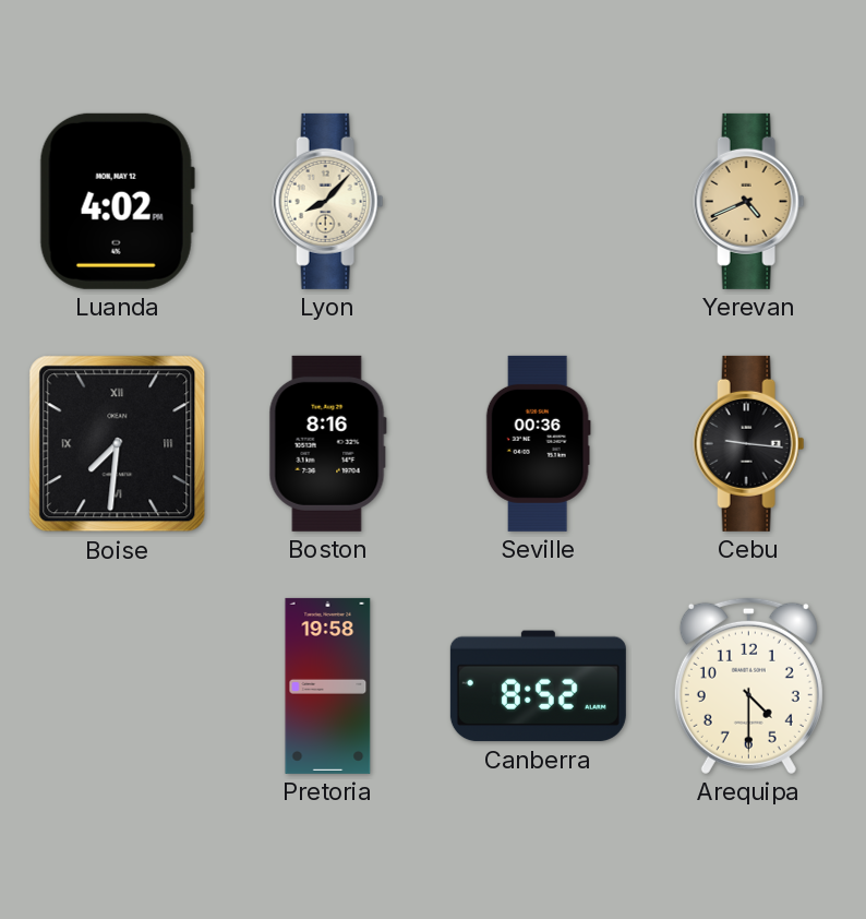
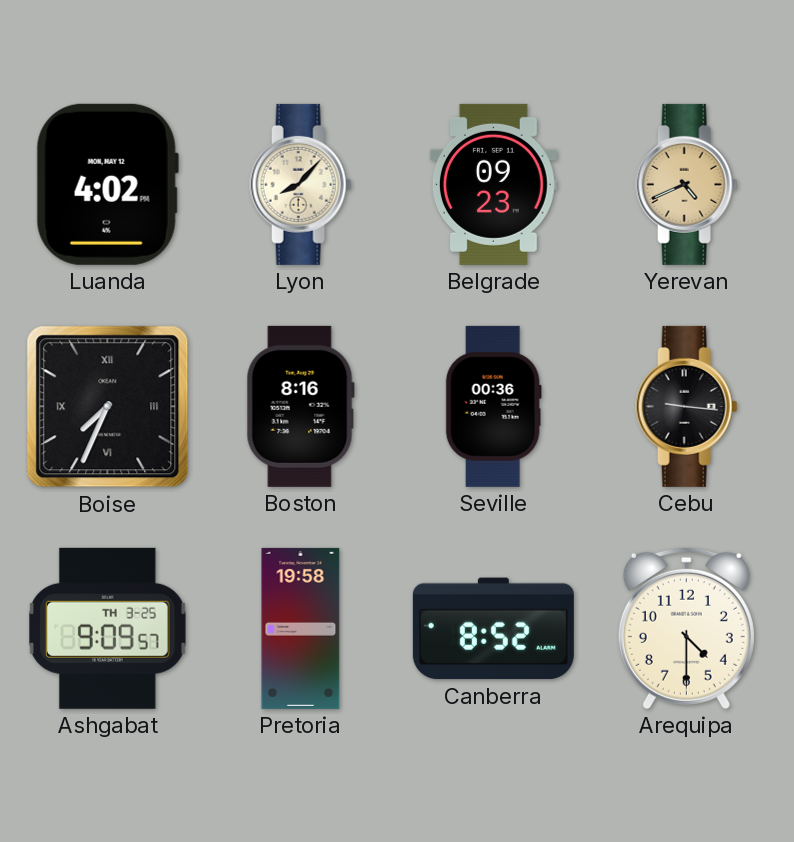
Belgrade: none -> 09:23 (493, 184)
Boise: 7:31 -> 7:34 (108, 407)
Ashgabat: none -> 9:09 (108, 628)
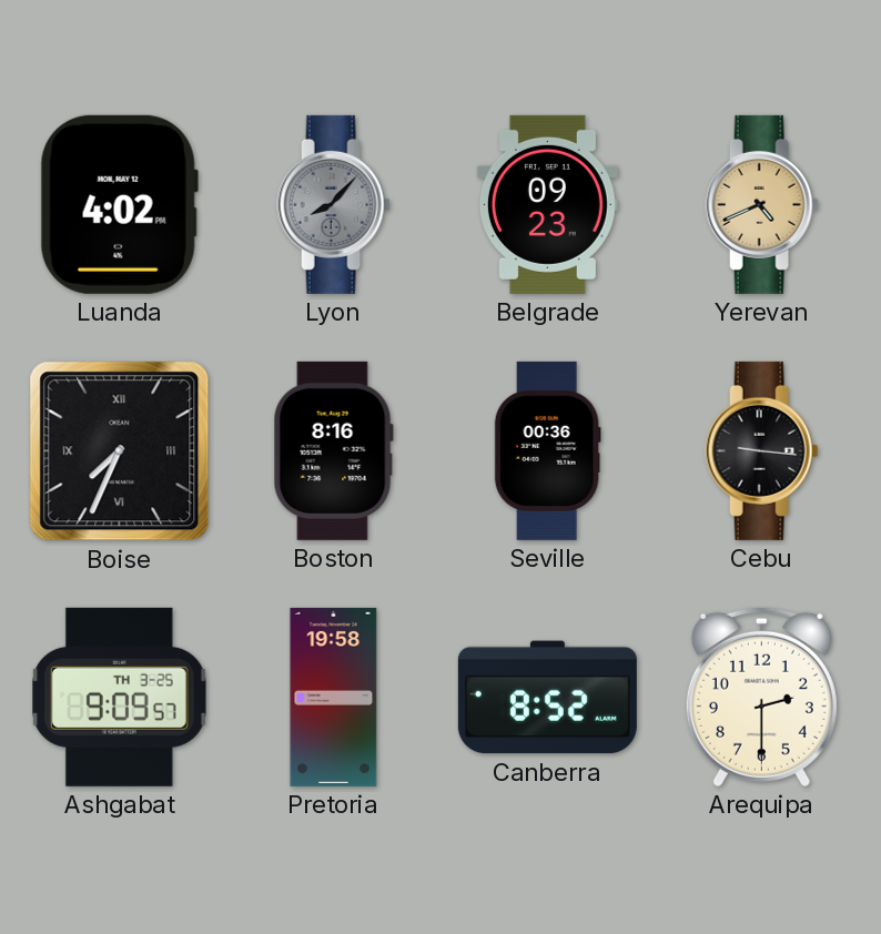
Lyon dial: cream -> grey (334, 204)
Arequipa: 4:30 -> 2:30 (761, 697)
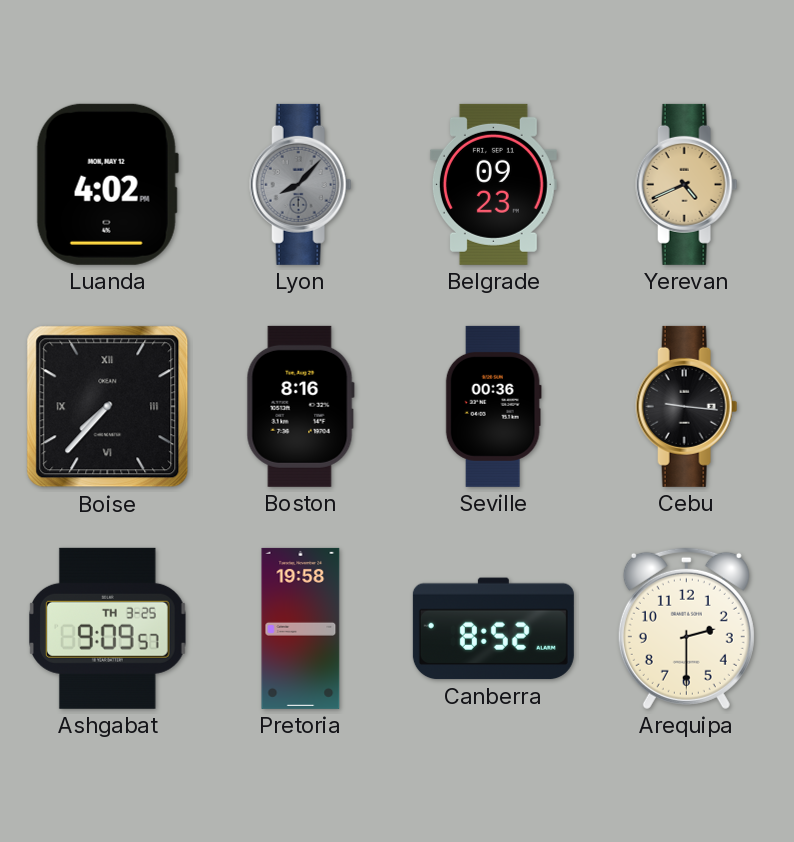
Boise: 7:34 -> 7:37 (108, 407)
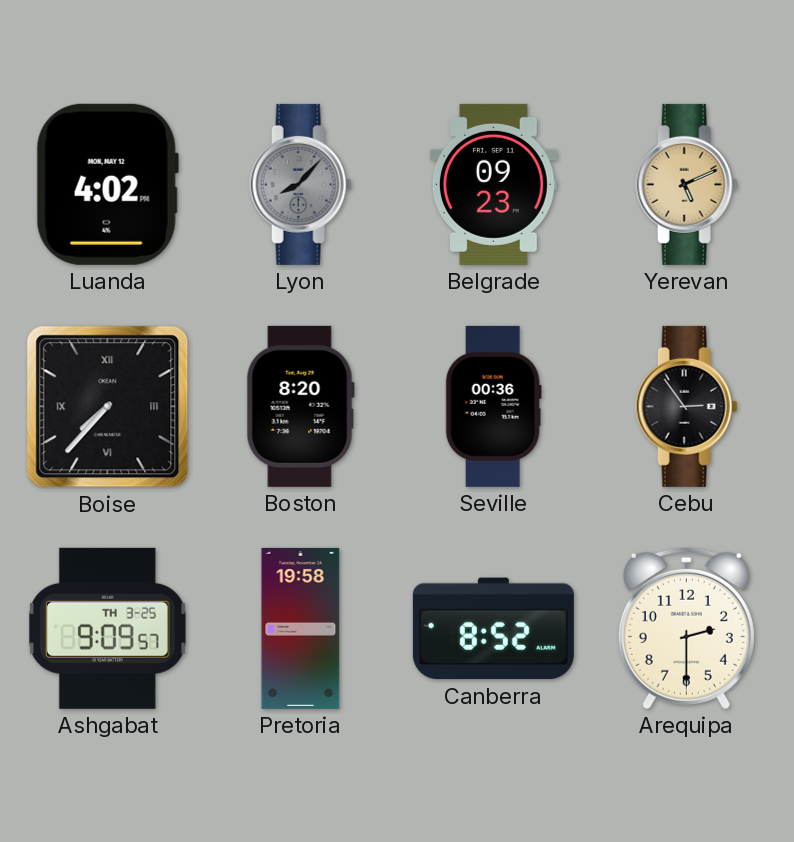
Yerevan: 4:41 -> 5:11 (687, 184)
Boston: 8:16 -> 8:20 (300, 406)
Cebu: 9:16 -> 2:54 (687, 406)
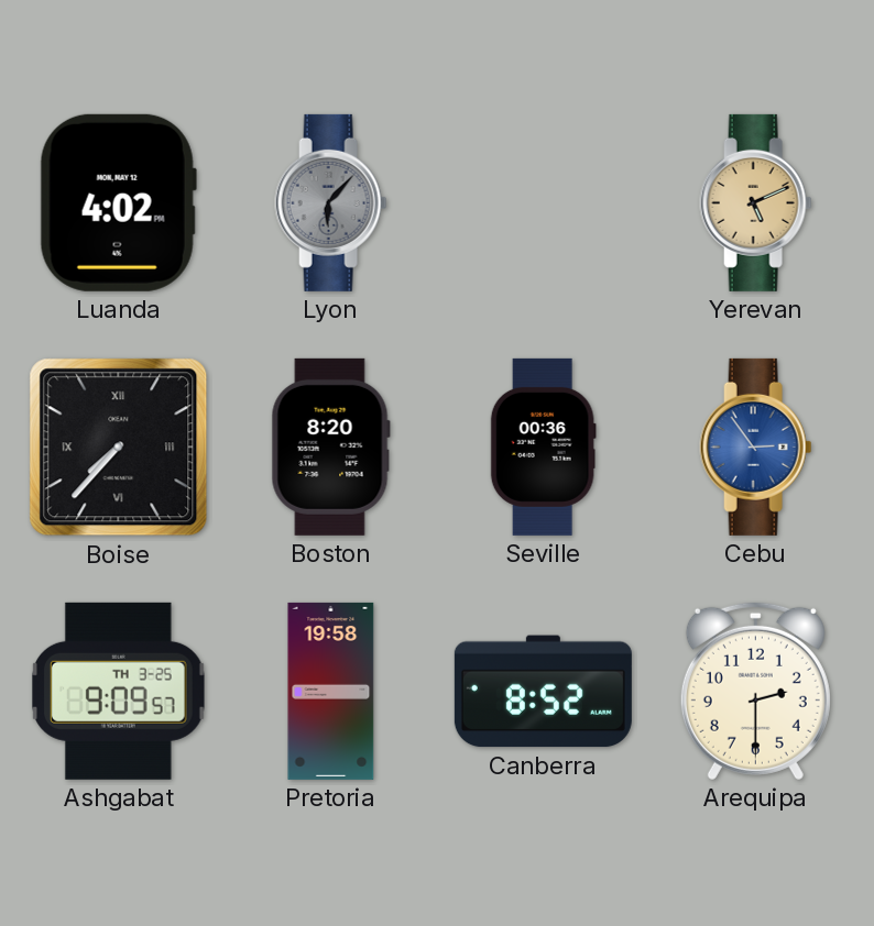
Lyon: 8:07 -> 6:07 (331, 202)
Belgrade: 09:23 -> none (493, 184)
Cebu dial: black -> blue (756, 447)
